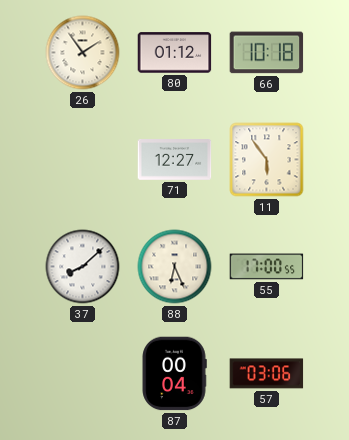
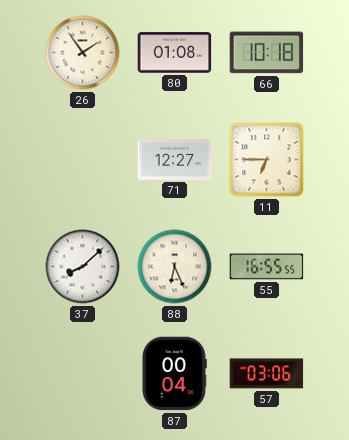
80: 01:12 -> 01:08 (175, 53)
11: 5:54 -> 6:45 (267, 160)
55: 17:00 -> 16:55 (267, 267)
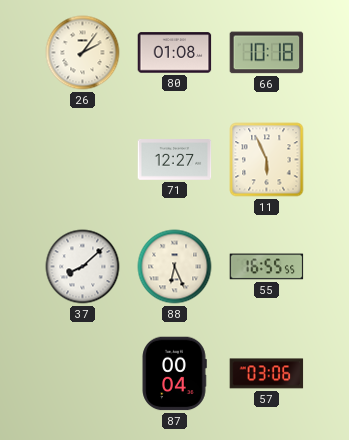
26: 1:54 -> 2:06 (83, 53)
11: 6:45 -> 5:56 (267, 160)
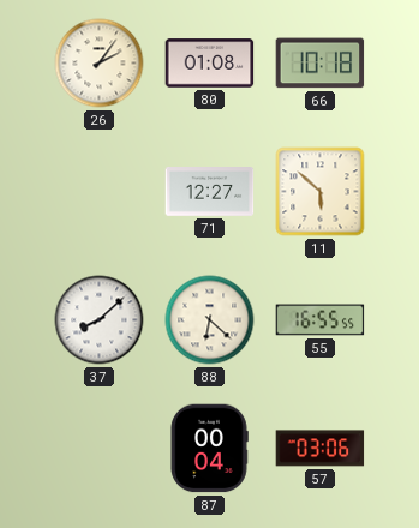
11: 5:56 -> 5:52 (321, 192)
88: 6:26 -> 6:22 (210, 320)
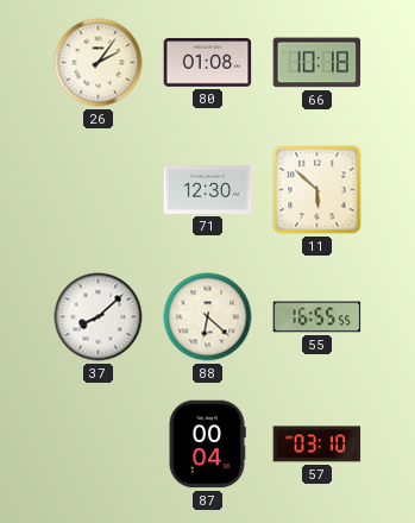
71: 12:27 -> 12:30 (208, 190)
57: 03:06 -> 03:10 (317, 445)
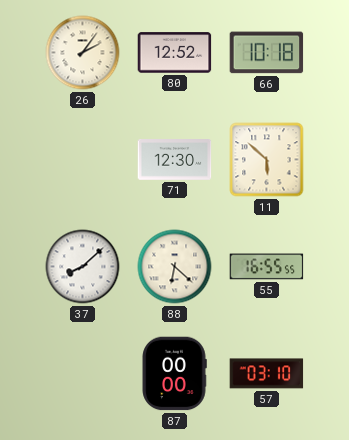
80: 01:08 -> 12:52 (175, 53)
87: 00:04 -> 00:00 (174, 374)
